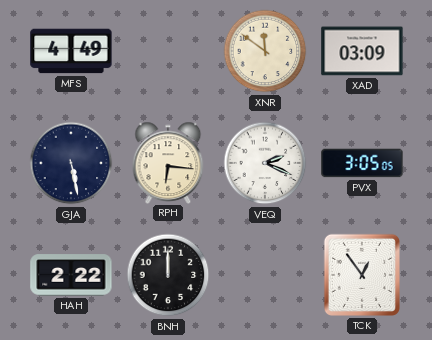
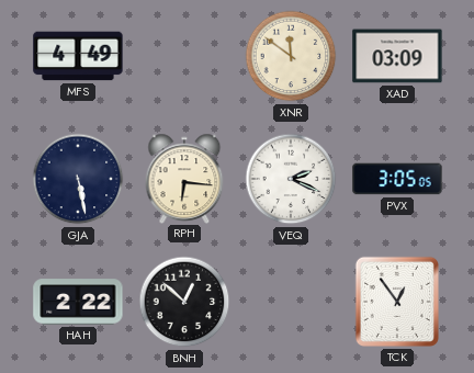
BNH: 12:00 -> 12:52 (184, 302)
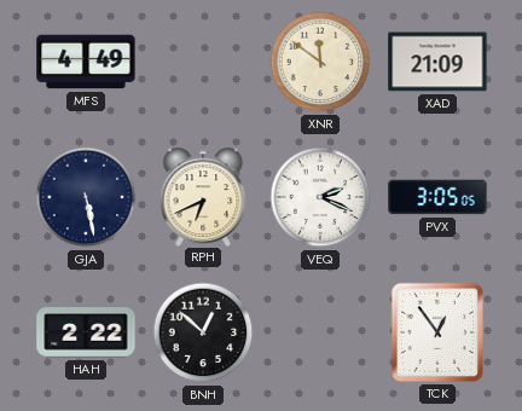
XAD: 03:09 -> 21:09 (437, 62)
RPH: 6:16 -> 6:41 (203, 196)
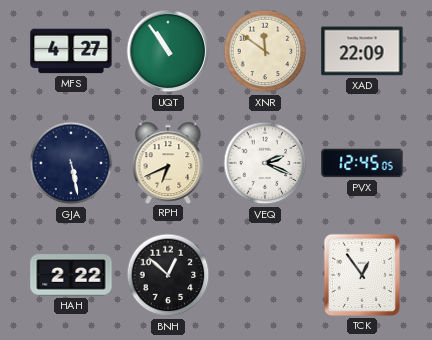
MFS: 4:49 -> 4:27 (71, 51)
UQT: none -> 10:54 (168, 51)
XAD: 21:09 -> 22:09 (362, 51)
PVX: 3:05 -> 12:45 (362, 163)
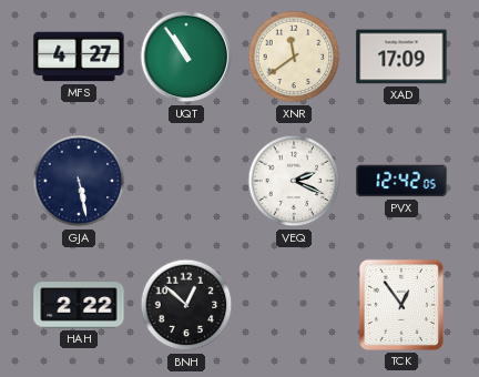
XNR: 11:51 -> 11:39 (294, 57)
XAD: 22:09 -> 17:09 (401, 57)
RPH: 6:41 -> none (168, 162)
PVX: 12:45 -> 12:42 (401, 181)
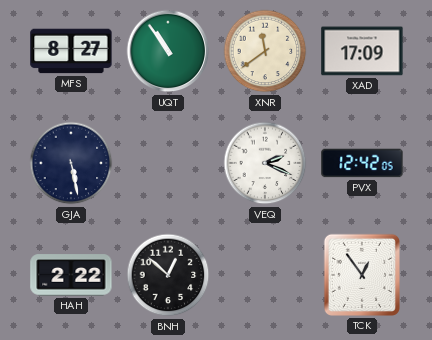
MFS: 4:27 -> 8:27 (71, 51)
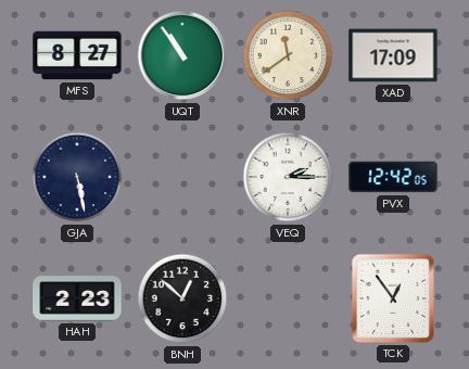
VEQ: 2:19 -> 2:15 (288, 177)
HAH: 2:22 -> 2:23 (77, 298)
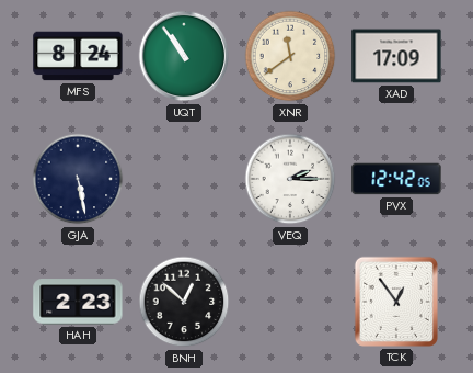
MFS: 8:27 -> 8:24 (78, 56)
